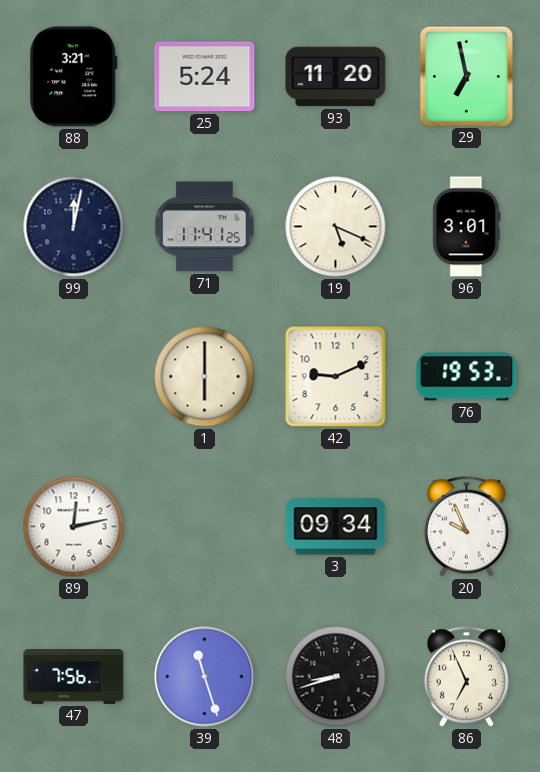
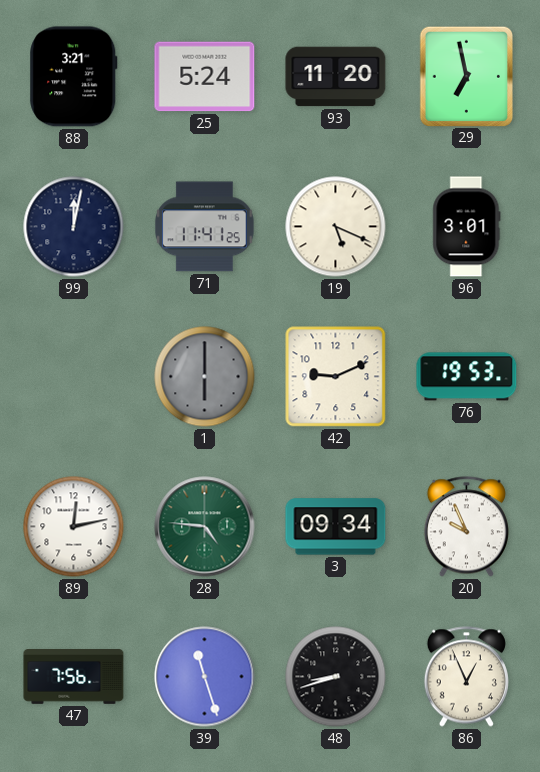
1 dial: cream -> grey (205, 377)
28: none -> 4:46 (205, 527)
86: 6:56 -> 12:56 (466, 677)
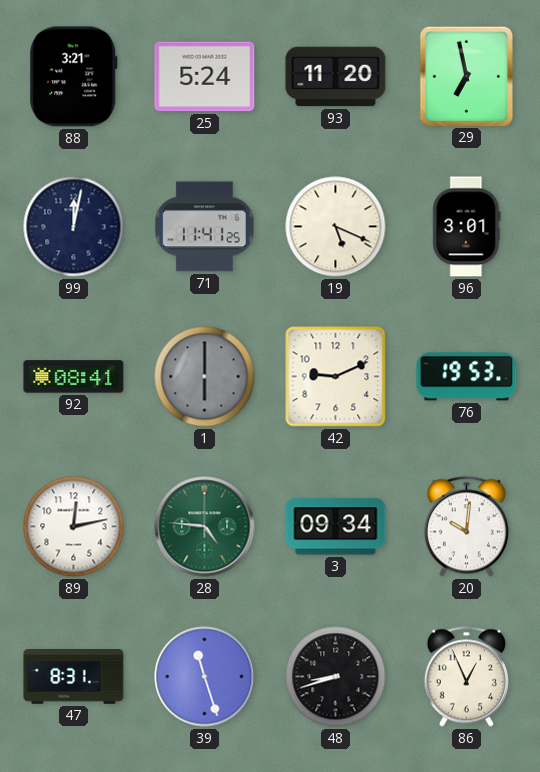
92: none -> 08:41 (74, 377)
20: 9:56 -> 10:01 (466, 527)
47: 7:56 -> 8:31 (74, 677)
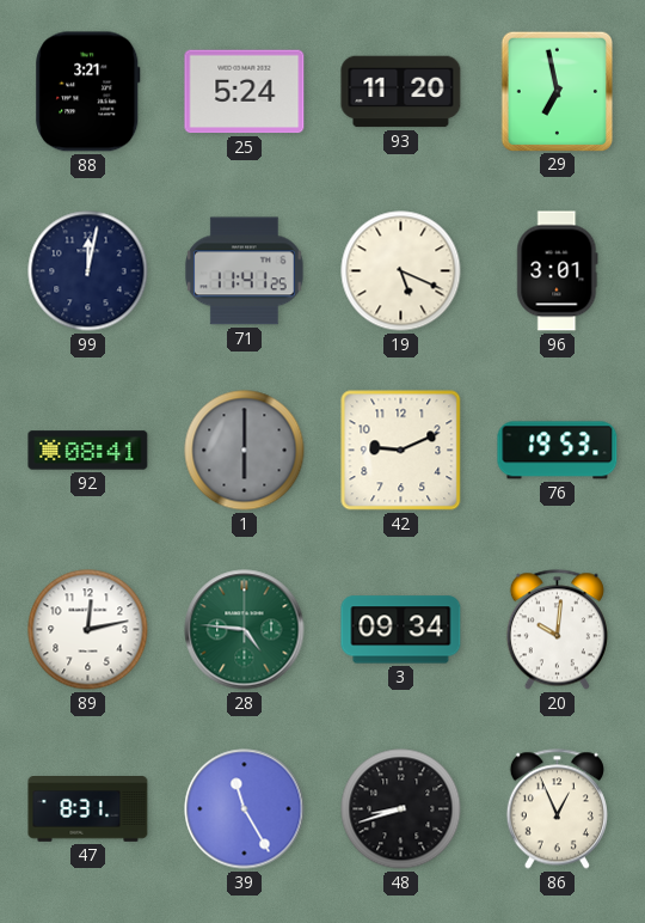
39: 11:27 -> 11:25 (245, 809)
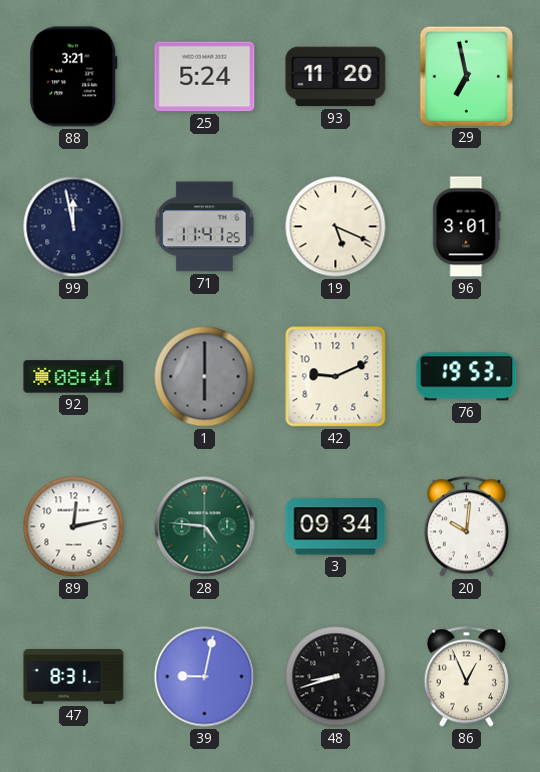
99: 12:02 -> 11:58 (74, 227)
39: 11:25 -> 9:02 (205, 677)
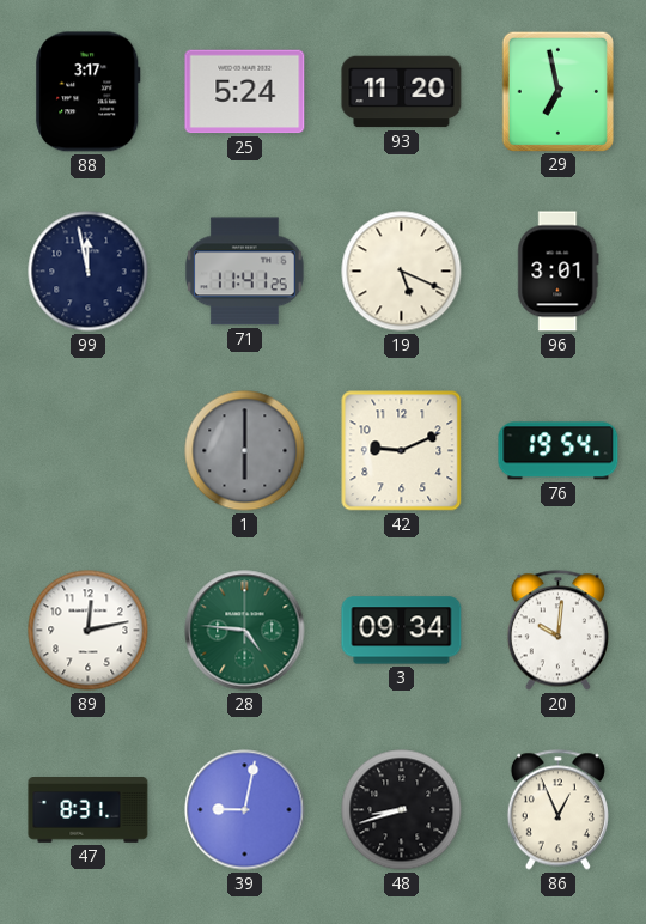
88: 3:21 -> 3:17 (89, 92)
92: 08:41 -> none (74, 377)
76: 19:53 -> 19:54 (559, 451)
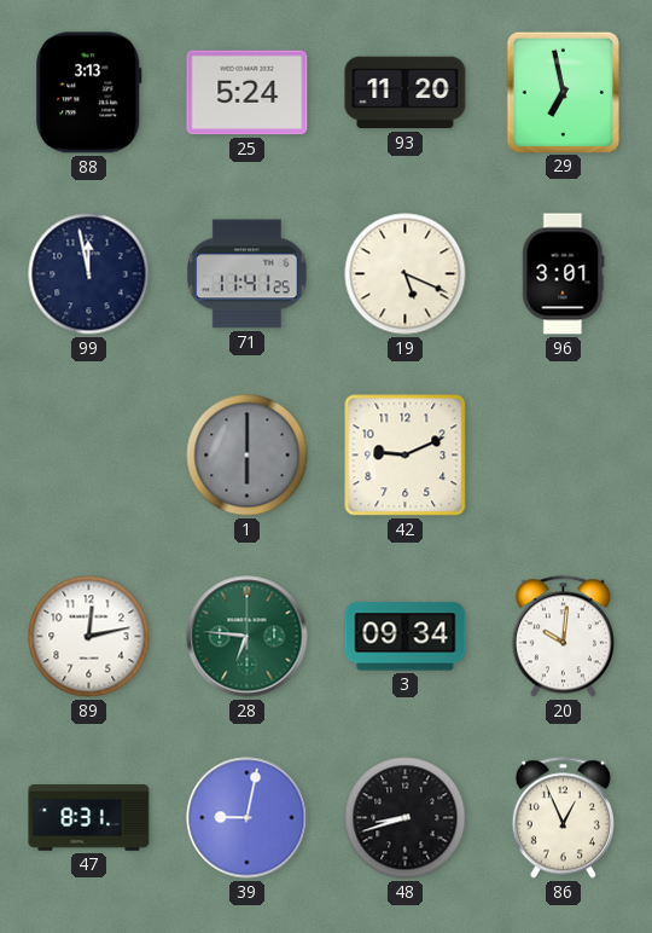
88: 3:17 -> 3:13 (89, 93)
76: 19:54 -> none (559, 451)
28: 4:46 -> 6:46 (248, 637)
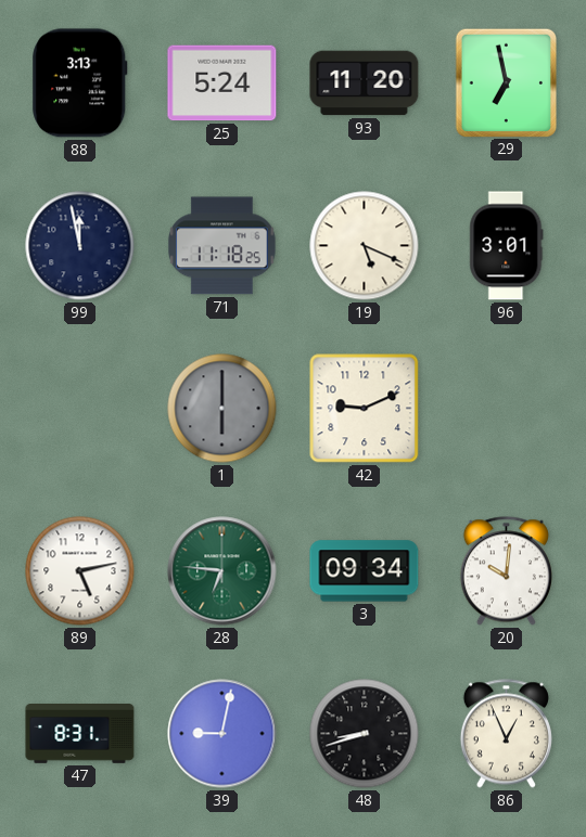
71: 11:41 -> 11:18 (221, 246)
89: 12:13 -> 5:13 (80, 571)
